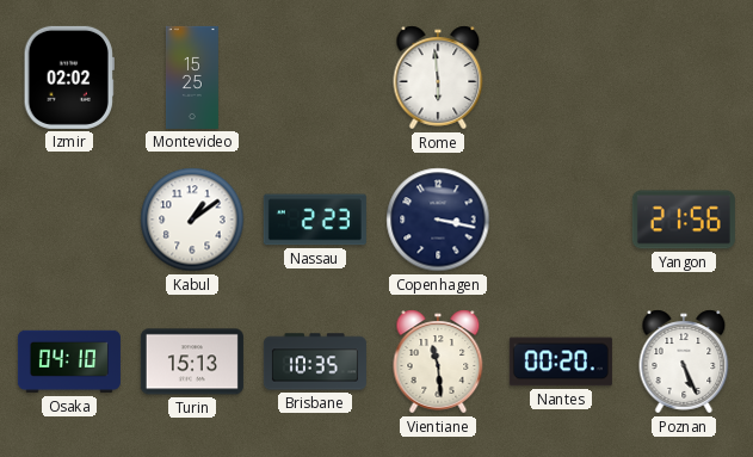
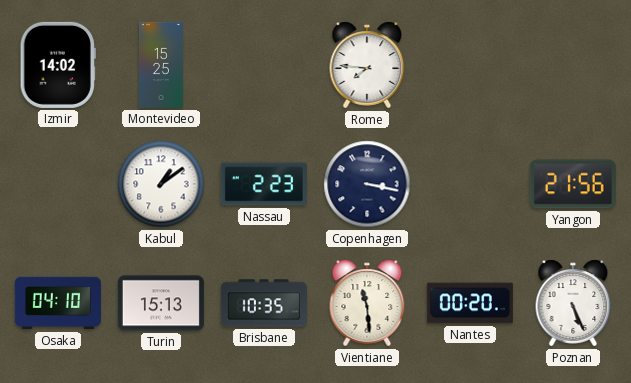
Izmir: 02:02 -> 14:02 (58, 65)
Rome: 5:59 -> 7:46 (367, 65)
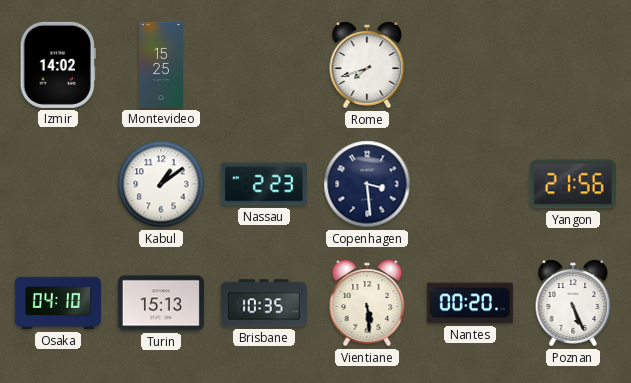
Rome: 7:46 -> 7:42 (367, 65)
Copenhagen: 3:17 -> 3:29 (367, 184)
Vientiane: 11:29 -> 5:29 (367, 303)
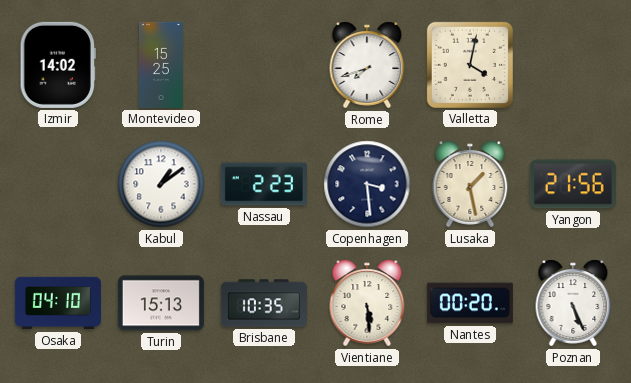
Valletta: none -> 4:02 (470, 65)
Lusaka: none -> 1:28 (470, 184)
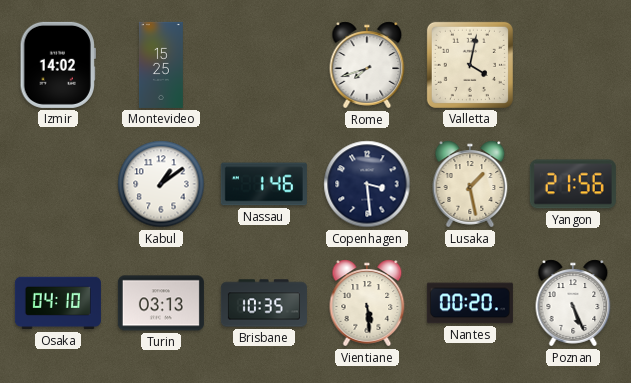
Nassau: 2:23 -> 1:46 (264, 184)
Turin: 15:13 -> 03:13 (161, 303)
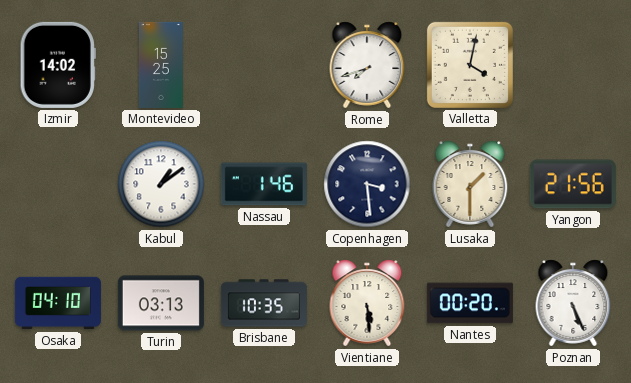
Lusaka: 1:28 -> 1:30 (470, 184)
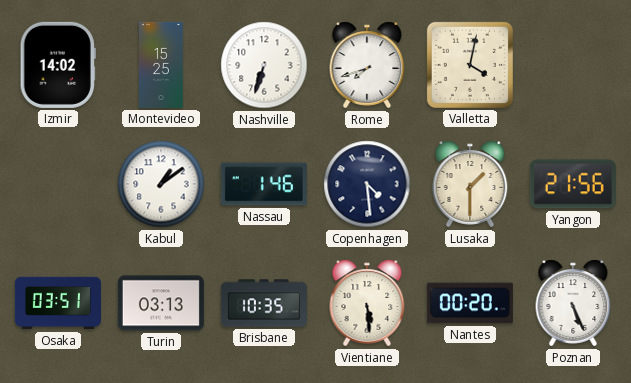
Nashville: none -> 6:33 (264, 65)
Copenhagen: 3:29 -> 4:29 (367, 184)
Osaka: 04:10 -> 03:51 (58, 303)
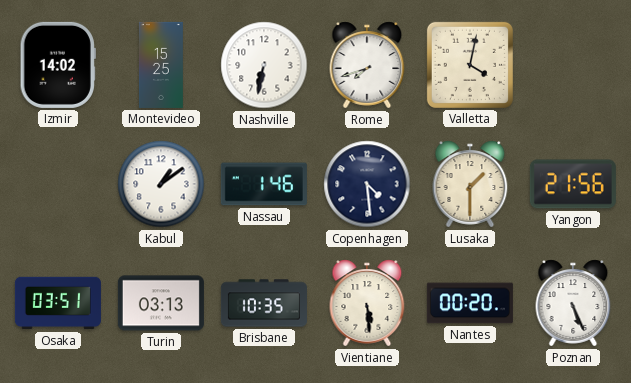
Nashville: 6:33 -> 6:32 (264, 65)
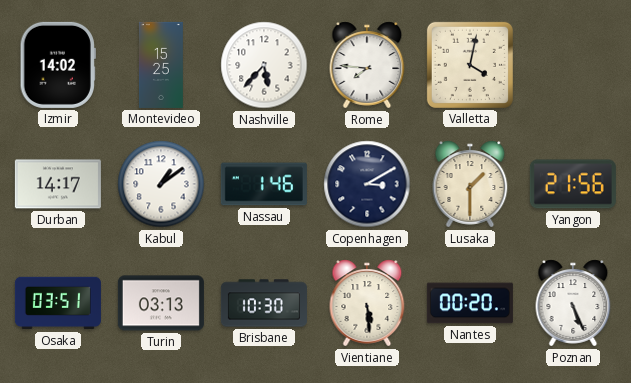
Nashville: 6:32 -> 5:37 (264, 65)
Rome: 7:42 -> 7:46 (367, 65)
Durban: none -> 14:17 (58, 184)
Copenhagen: 4:29 -> 3:10 (367, 184)
Brisbane: 10:35 -> 10:30 (264, 303)
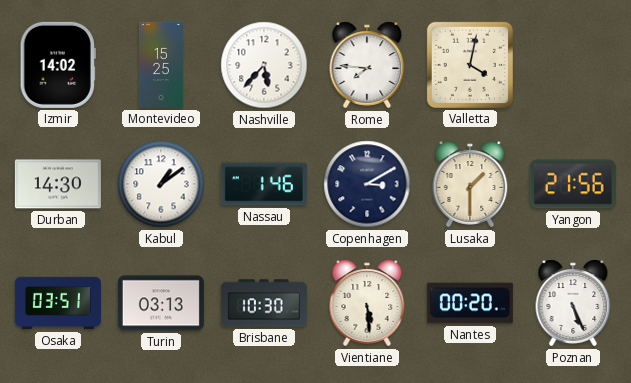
Durban: 14:17 -> 14:30 (58, 184)
